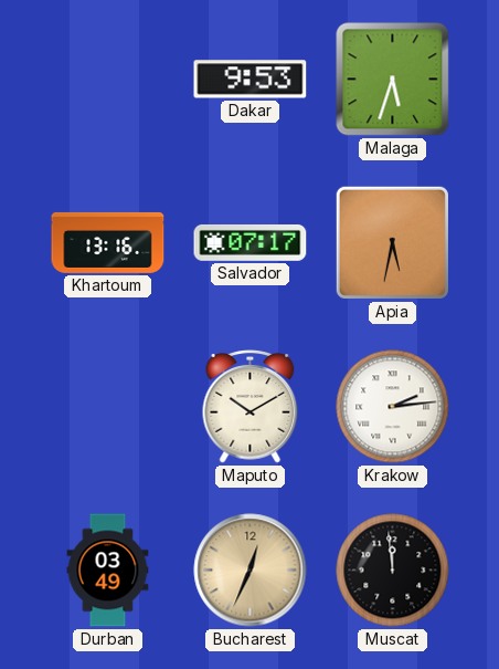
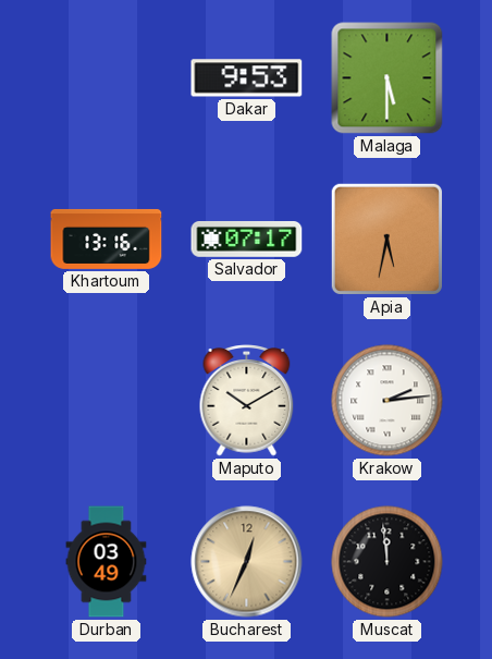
Malaga: 5:33 -> 5:30 (388, 78)
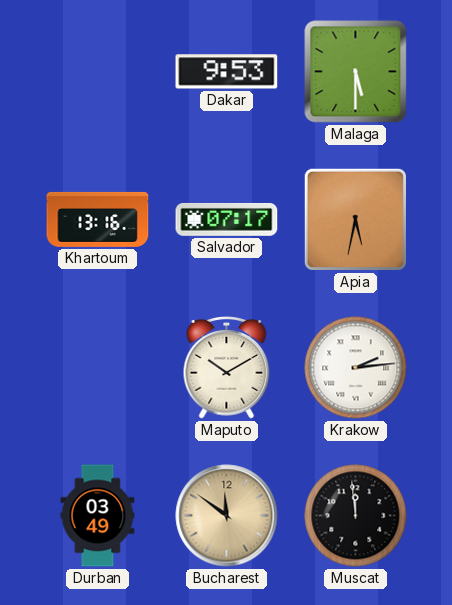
Bucharest: 12:34 -> 11:51 (227, 516)
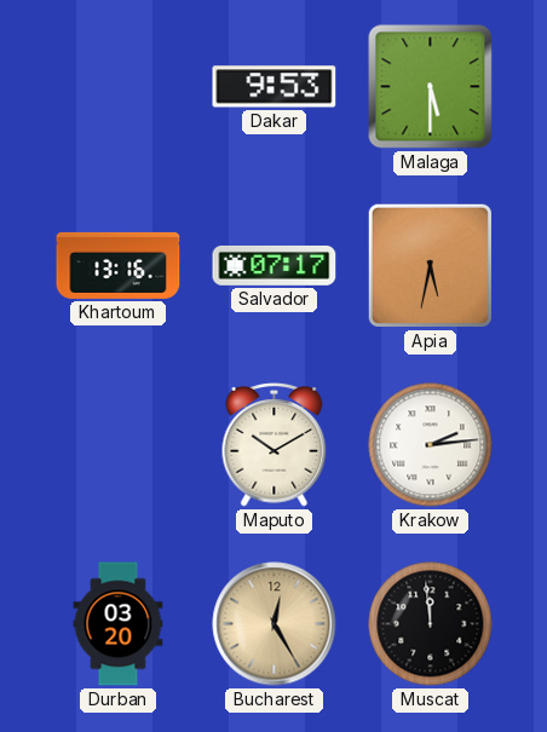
Durban: 03:49 -> 03:20 (119, 624)
Bucharest: 11:51 -> 12:25 (275, 624)
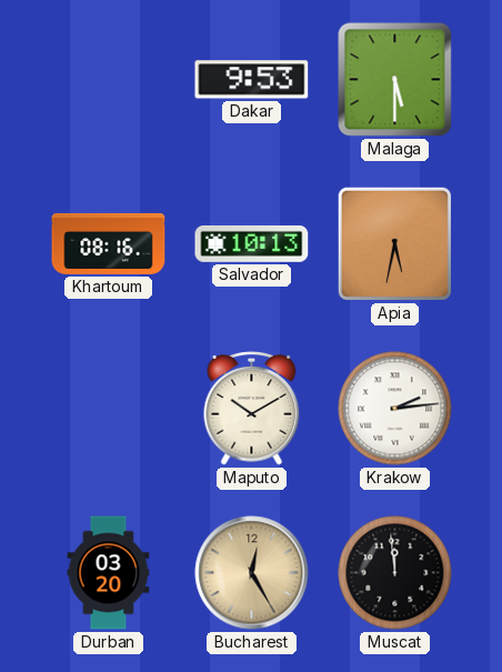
Khartoum: 13:16 -> 08:16 (109, 243)
Salvador: 07:17 -> 10:13 (252, 243)
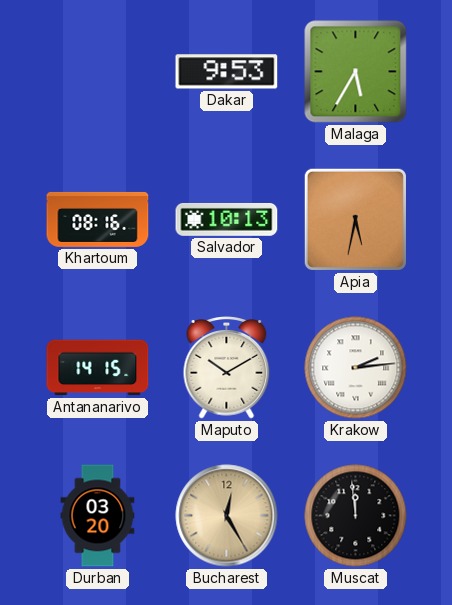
Malaga: 5:30 -> 5:35 (356, 72)
Antananarivo: none -> 14:15 (98, 368)
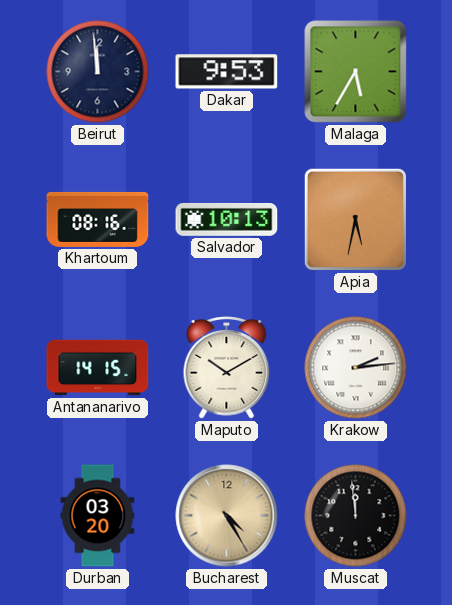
Beirut: none -> 11:59 (98, 72)
Bucharest: 12:25 -> 4:25 (227, 516)
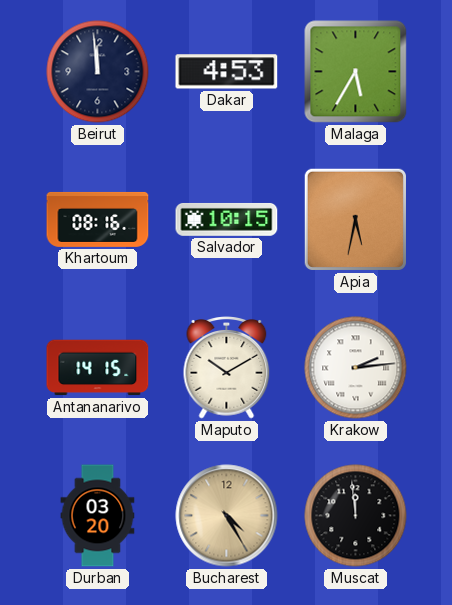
Dakar: 9:53 -> 4:53 (227, 72)
Salvador: 10:13 -> 10:15 (227, 219)
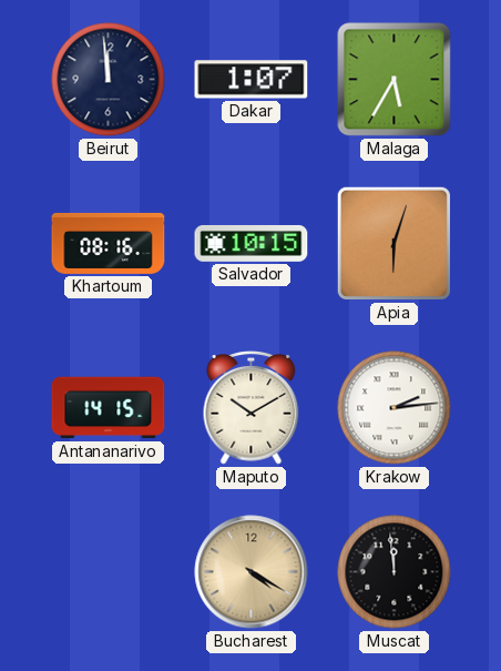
Dakar: 4:53 -> 1:07 (252, 80)
Apia: 5:32 -> 6:03 (393, 243)
Durban: 03:20 -> none (98, 516)
Bucharest: 4:25 -> 4:20 (252, 572)
